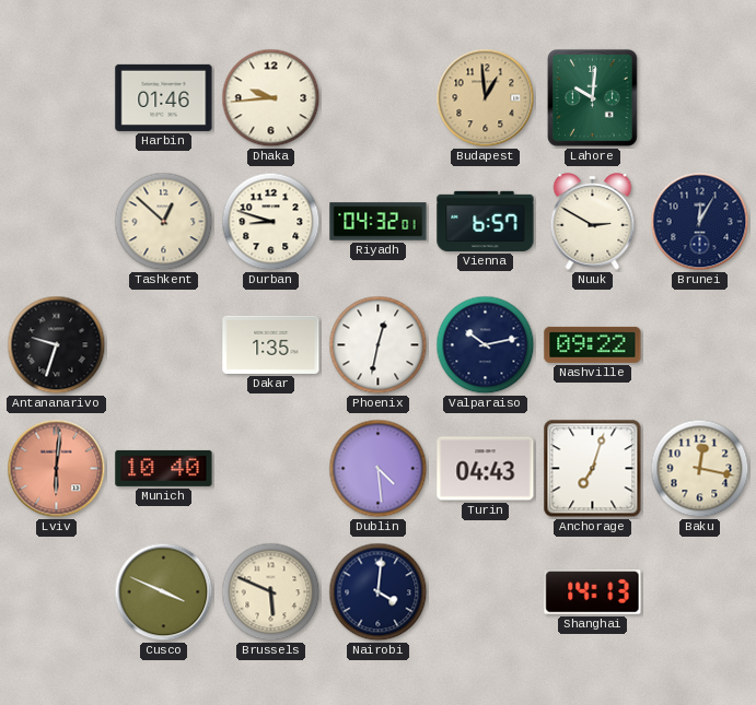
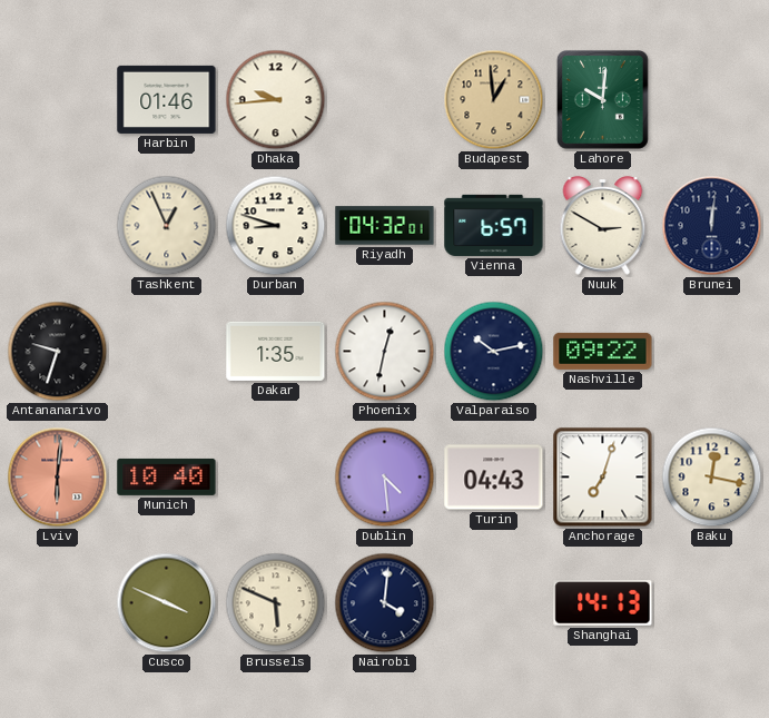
Tashkent: 12:52 -> 12:56 (167, 226)
Brunei: 12:05 -> 12:01 (712, 226)
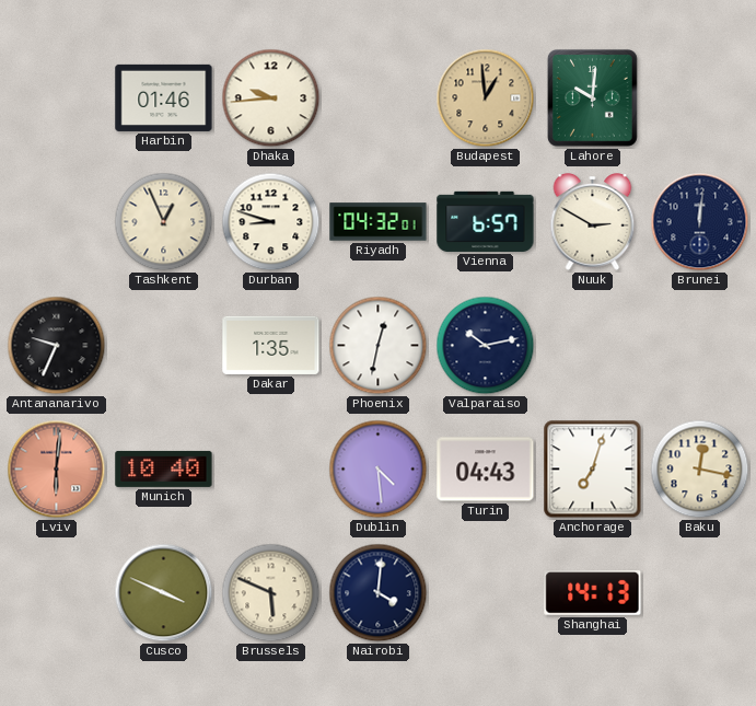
Antananarivo: 9:33 -> 9:34 (57, 346)
Nashville: 09:22 -> none (603, 351)
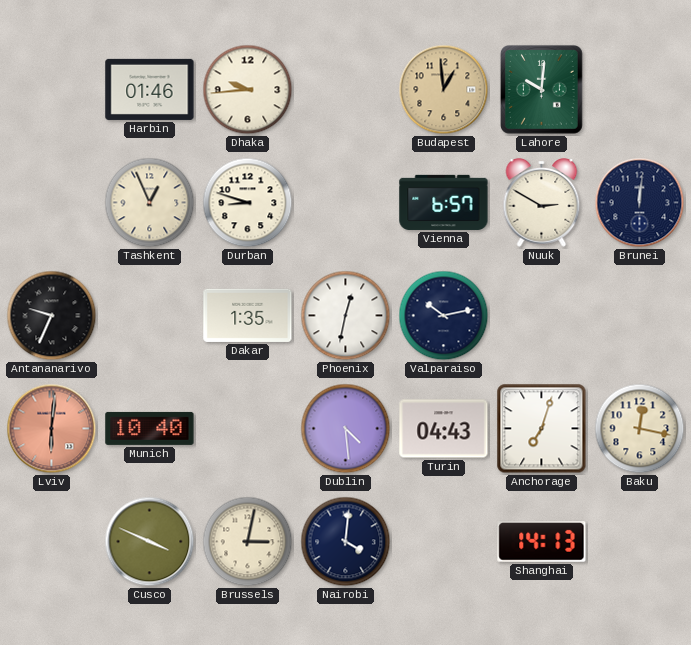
Riyadh: 04:32 -> none (379, 222)
Brussels: 5:49 -> 3:02 (248, 542)
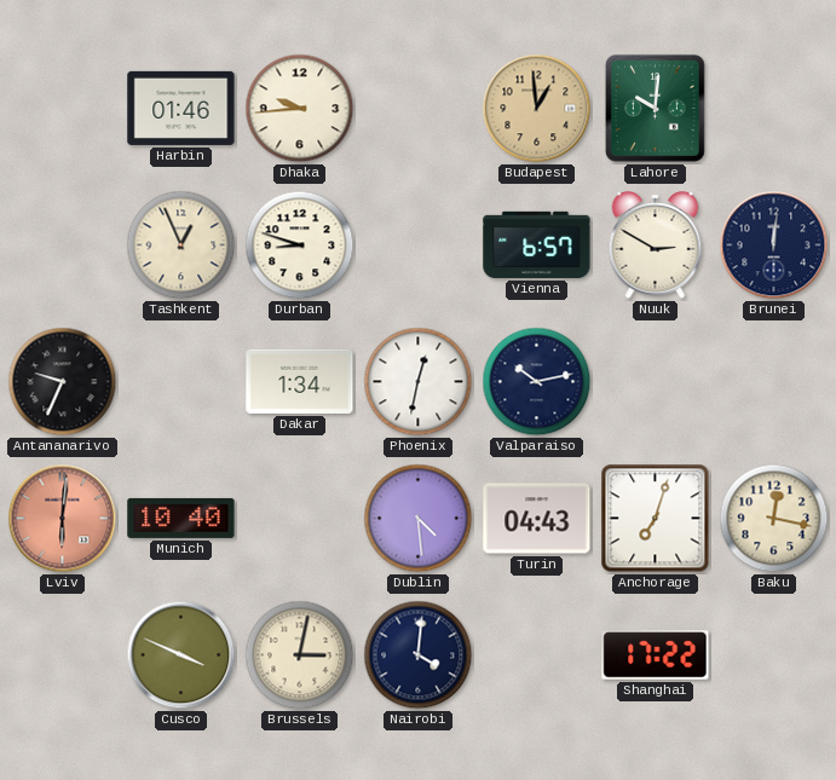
Dakar: 1:35 -> 1:34 (300, 381)
Shanghai: 14:13 -> 17:22 (656, 655)
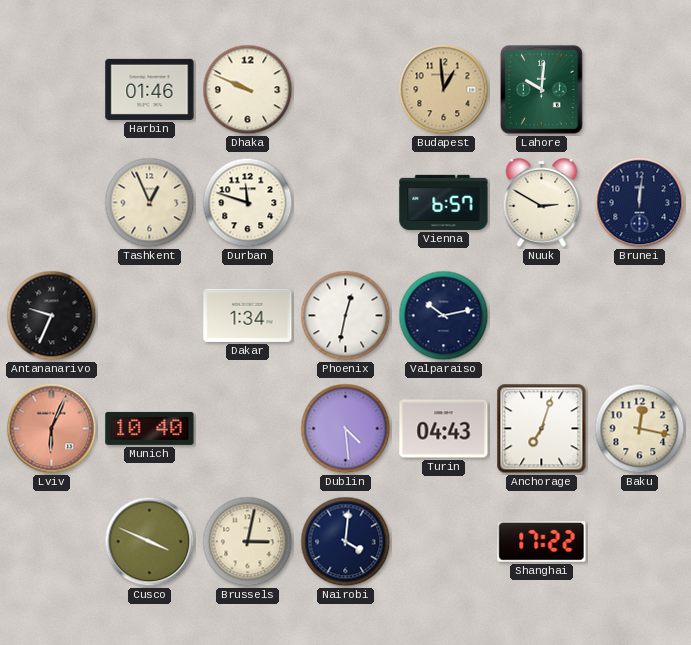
Dhaka: 9:44 -> 9:49 (248, 90)
Durban: 8:48 -> 11:48 (248, 203)
Lviv: 6:01 -> 6:04 (52, 429)
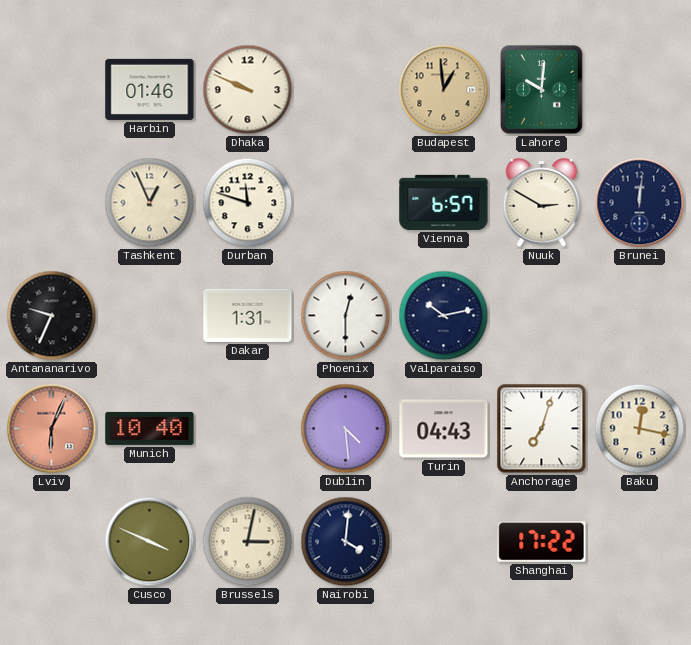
Dakar: 1:34 -> 1:31 (248, 315)
Phoenix: 12:32 -> 12:30 (346, 316)
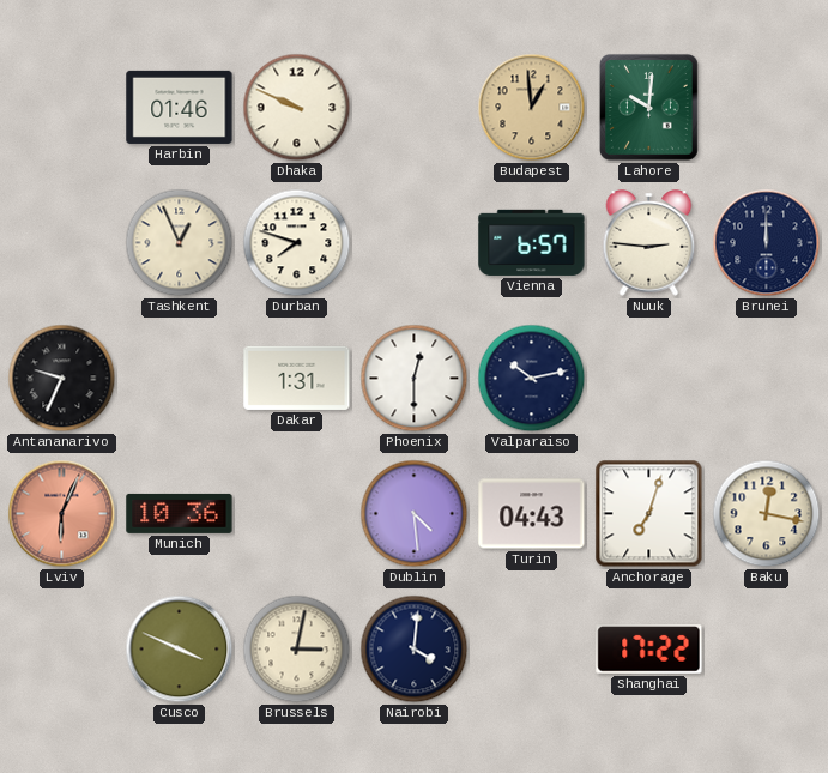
Durban: 11:48 -> 7:48 (297, 243)
Nuuk: 2:50 -> 2:46 (649, 243)
Brunei: 12:01 -> 12:00 (767, 243)
Munich: 10:40 -> 10:36 (180, 513)
